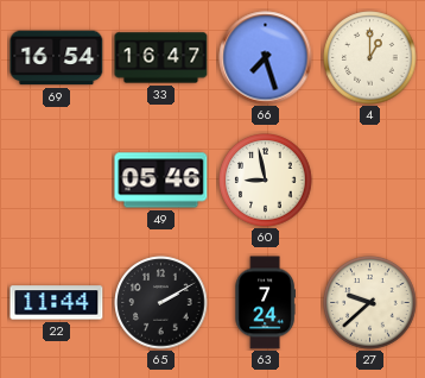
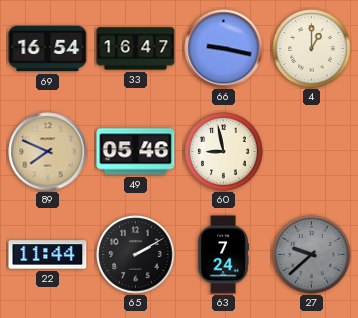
66: 7:27 -> 9:17 (224, 49)
89: none -> 7:49 (48, 152)
27 dial: cream -> grey (312, 255)
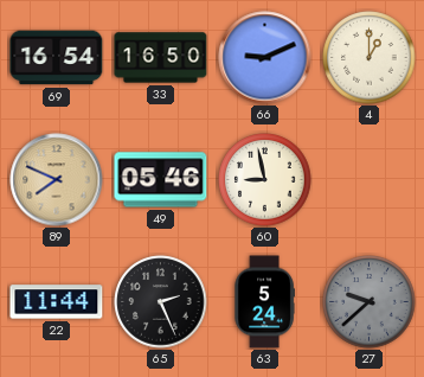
33: 16:47 -> 16:50 (161, 58)
66: 9:17 -> 9:11 (265, 58)
65: 2:10 -> 2:26 (161, 302)
63: 7:24 -> 5:24 (264, 302)
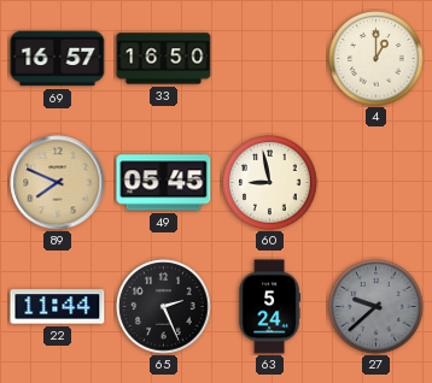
69: 16:54 -> 16:57 (58, 59)
66: 9:11 -> none (265, 58)
49: 05:46 -> 05:45 (164, 183)
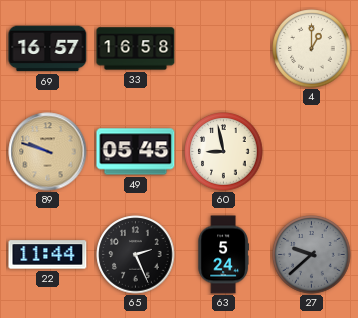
33: 16:50 -> 16:58 (136, 49)
89: 7:49 -> 9:48 (48, 152)
